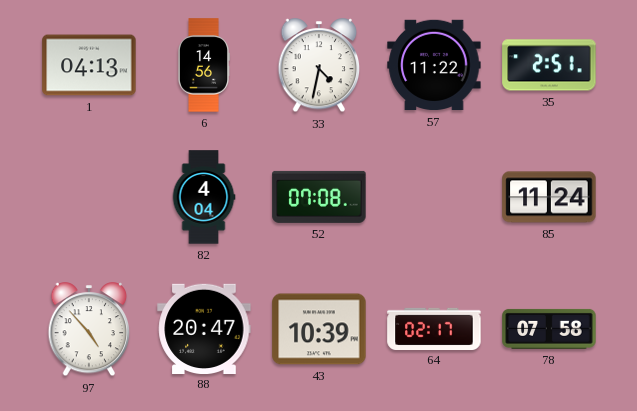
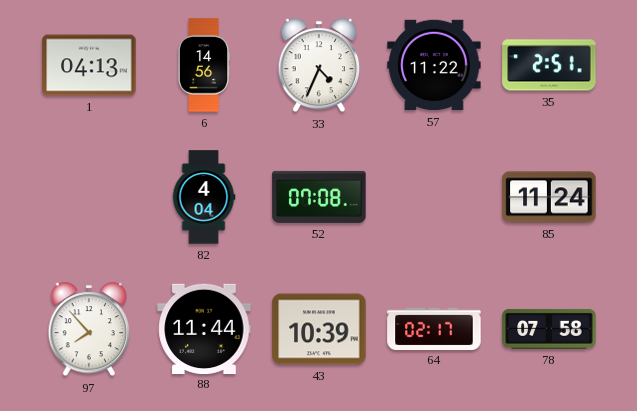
33: 4:32 -> 4:34 (319, 66)
97: 4:53 -> 7:53 (89, 330)
88: 20:47 -> 11:44 (204, 328)
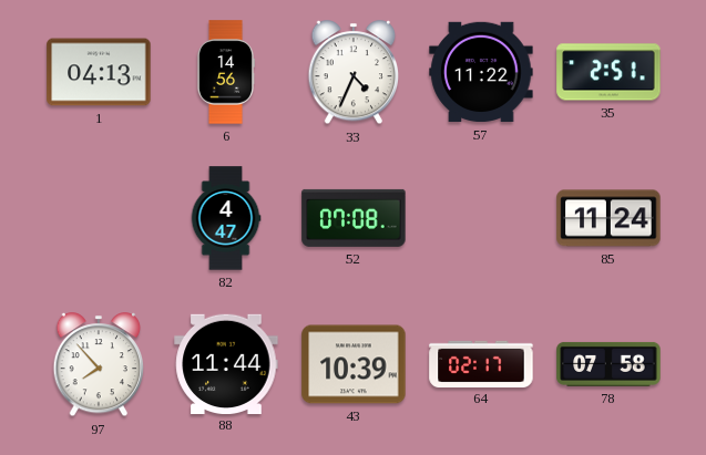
82: 4:04 -> 4:47 (226, 218)
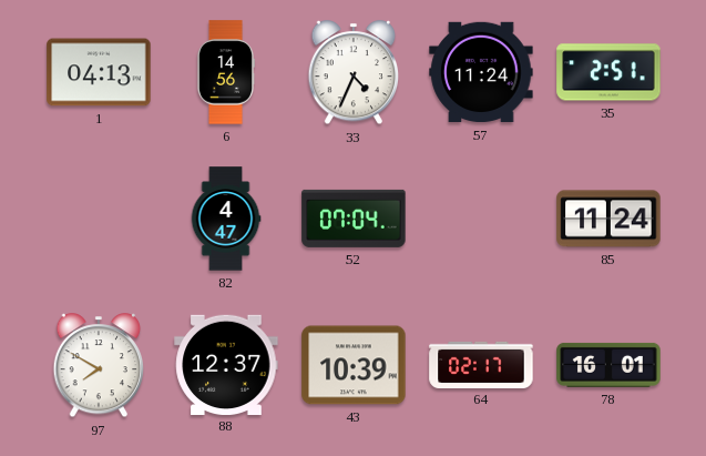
57: 11:22 -> 11:24 (481, 72)
52: 07:08 -> 07:04 (354, 219)
97: 7:53 -> 7:50 (99, 366)
88: 11:44 -> 12:37 (226, 364)
78: 07:58 -> 16:01 (608, 365)
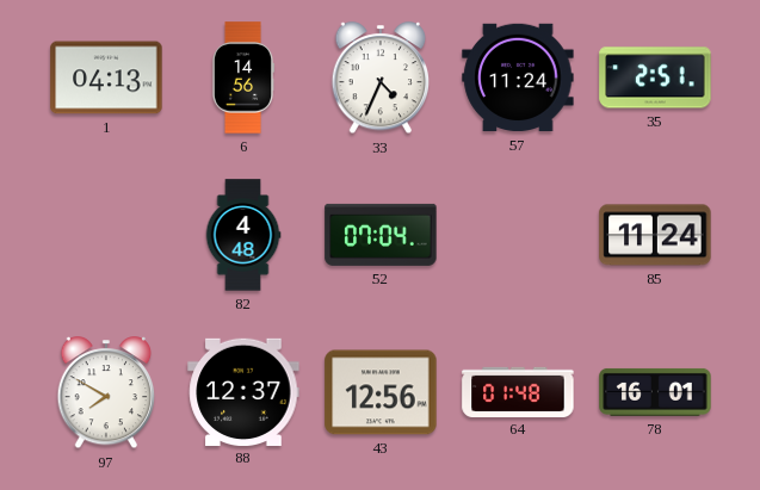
82: 4:47 -> 4:48 (243, 235)
43: 10:39 -> 12:56 (381, 392)
64: 02:17 -> 01:48 (518, 391)
